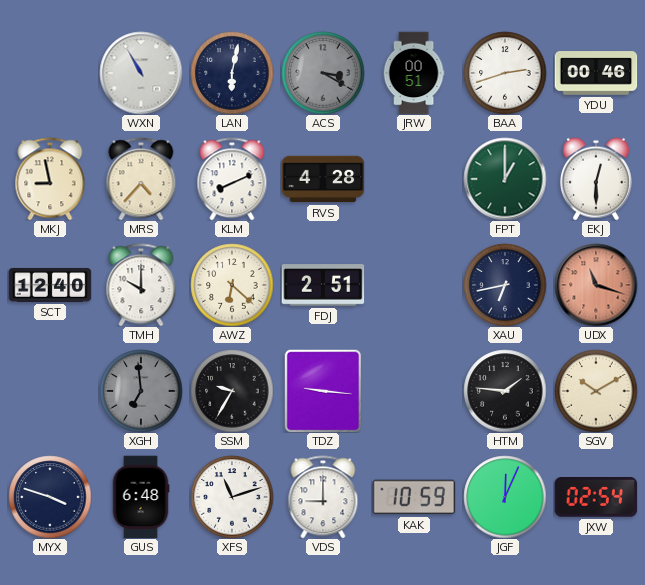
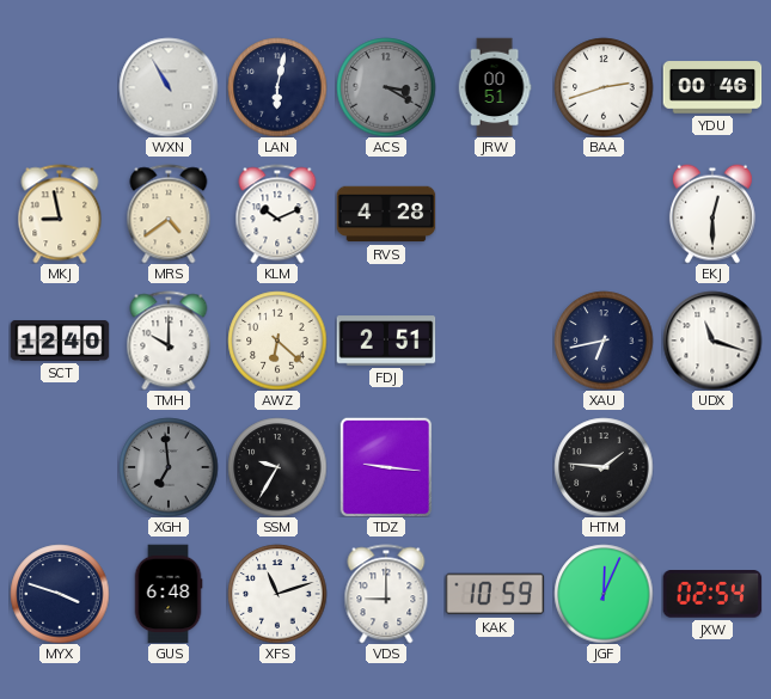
MRS: 4:37 -> 4:39 (169, 214)
KLM: 8:11 -> 10:11 (277, 214)
FPT: 1:00 -> none (505, 179)
UDX dial: salmon -> white (712, 341)
SGV: 10:10 -> none (596, 391)
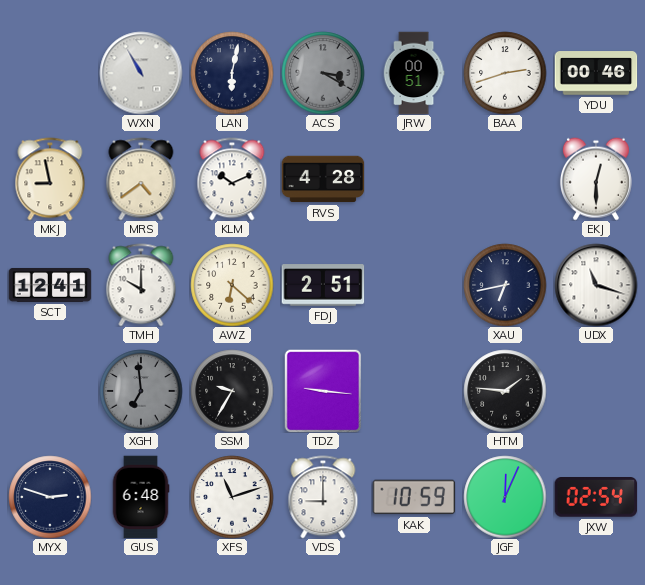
SCT: 12:40 -> 12:41 (50, 285)
MYX: 3:48 -> 2:48 (50, 497)
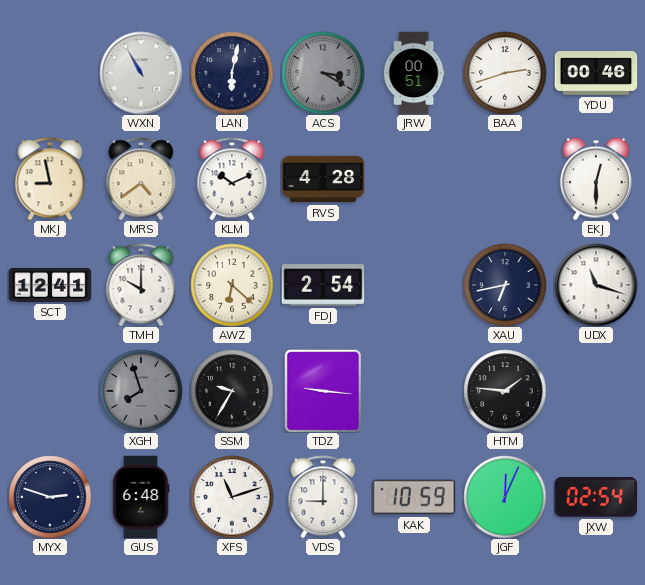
FDJ: 2:51 -> 2:54 (323, 285)
XGH: 6:59 -> 7:57 (141, 391)
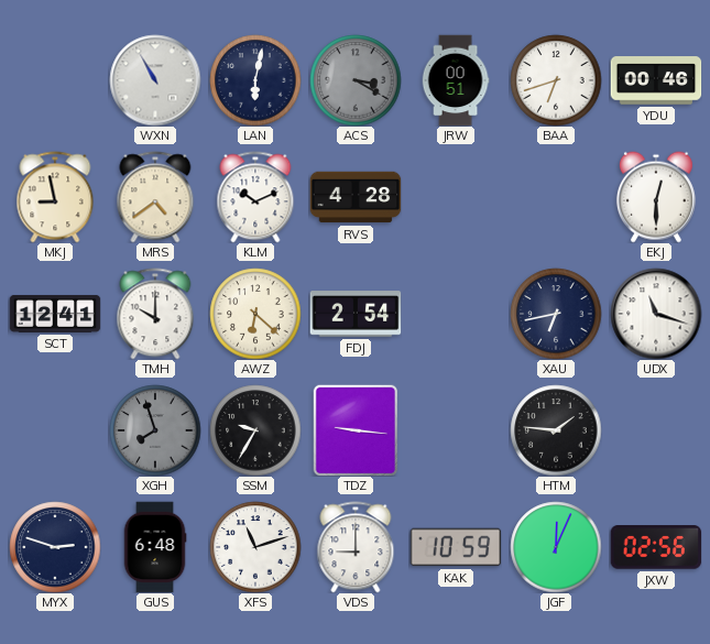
BAA: 2:42 -> 6:42 (556, 80)
JXW: 02:54 -> 02:56 (656, 548)
